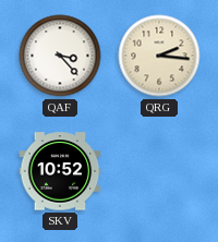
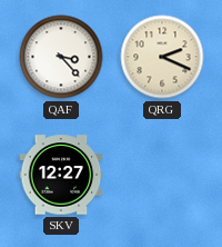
QRG: 2:16 -> 2:19 (162, 57)
SKV: 10:52 -> 12:27 (61, 175)
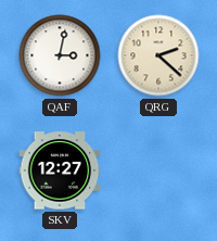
QAF: 3:23 -> 3:02 (60, 55)
QRG: 2:19 -> 2:22 (158, 55)
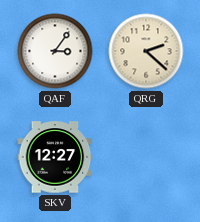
QAF: 3:02 -> 3:06 (55, 51)
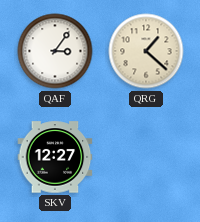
QRG: 2:22 -> 1:22 (146, 51)
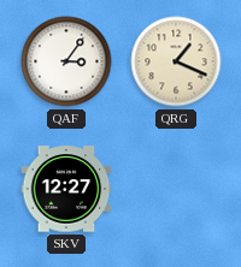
QRG: 1:22 -> 1:19 (176, 61)
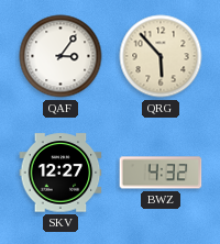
QRG: 1:19 -> 5:53 (161, 56)
BWZ: none -> 4:32 (161, 173)
